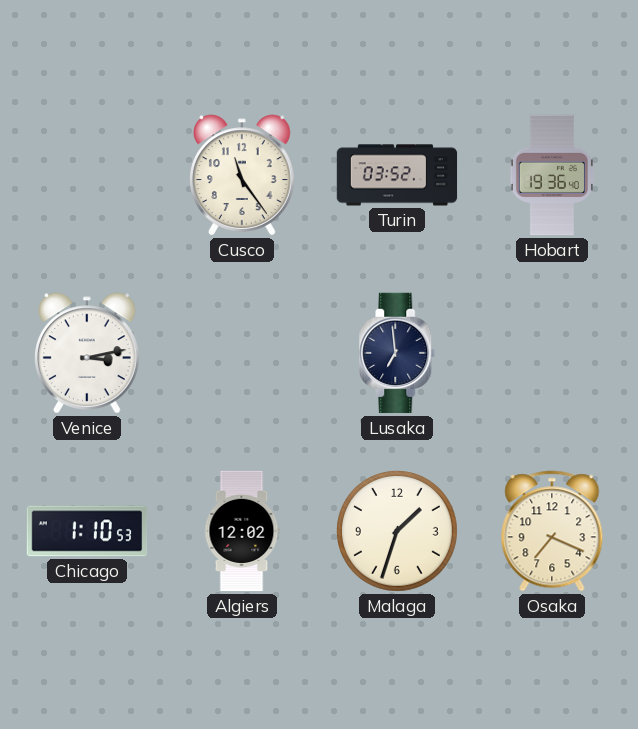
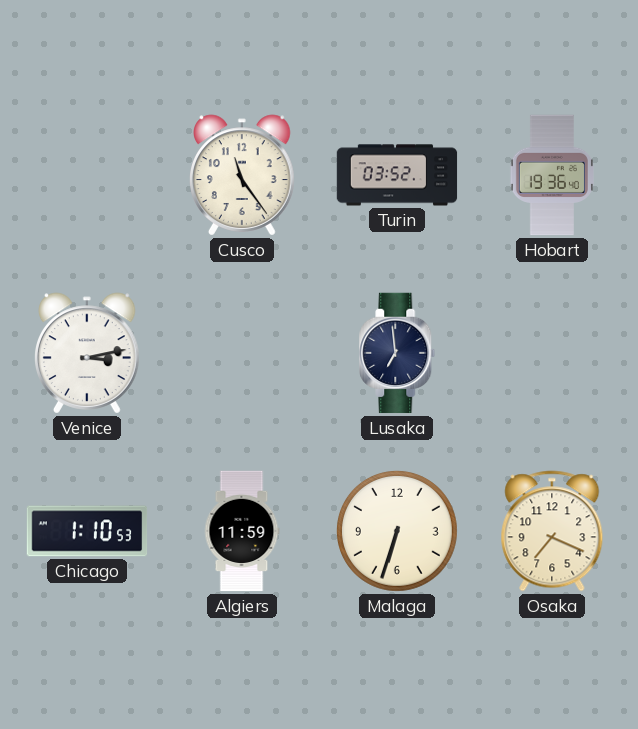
Algiers: 12:02 -> 11:59 (242, 531)
Malaga: 1:33 -> 6:33 (397, 531)
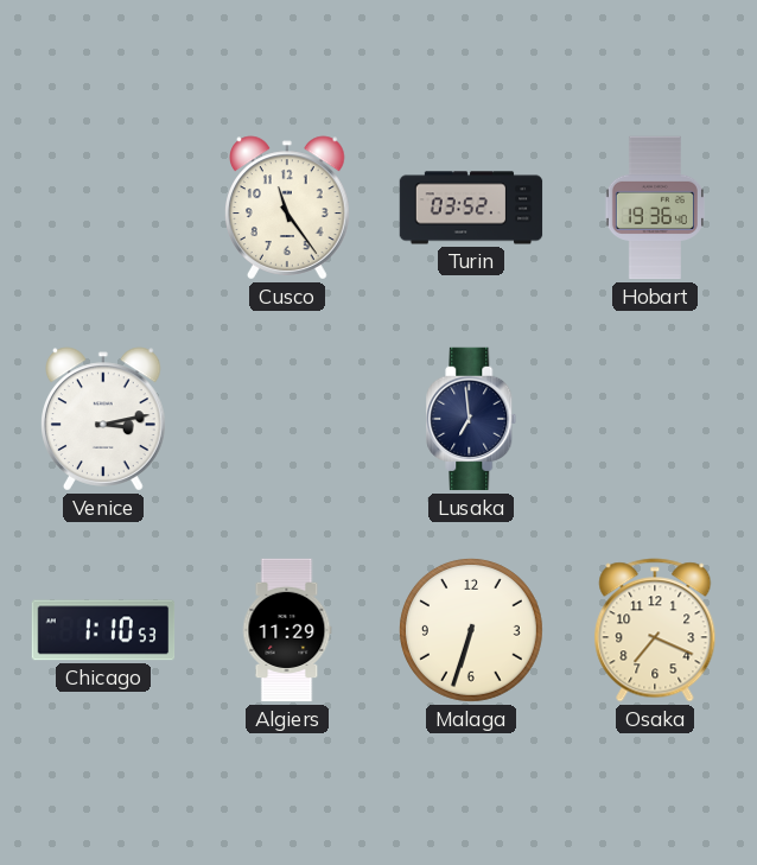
Algiers: 11:59 -> 11:29 (287, 630)
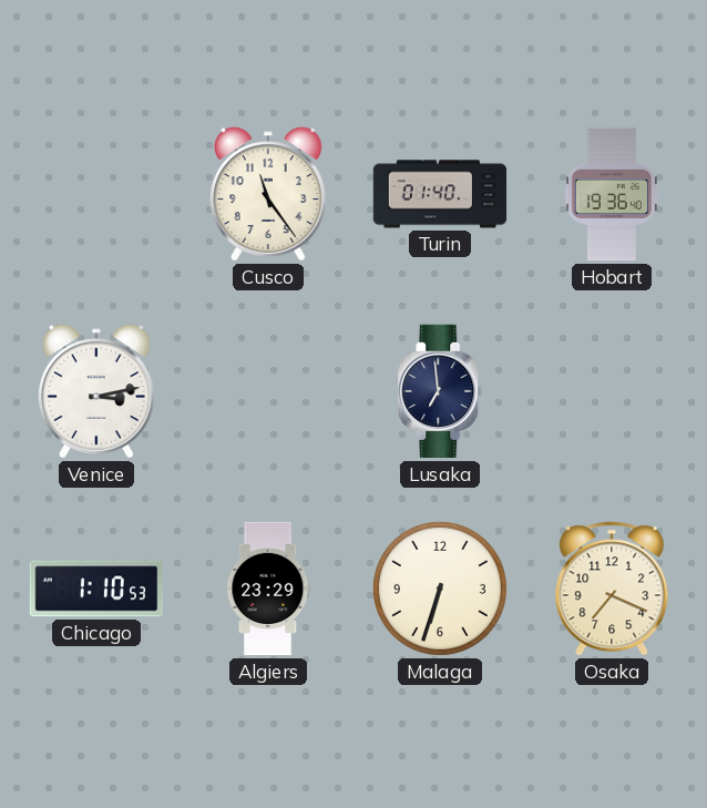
Turin: 03:52 -> 01:40 (440, 194)
Algiers: 11:29 -> 23:29 (268, 589)
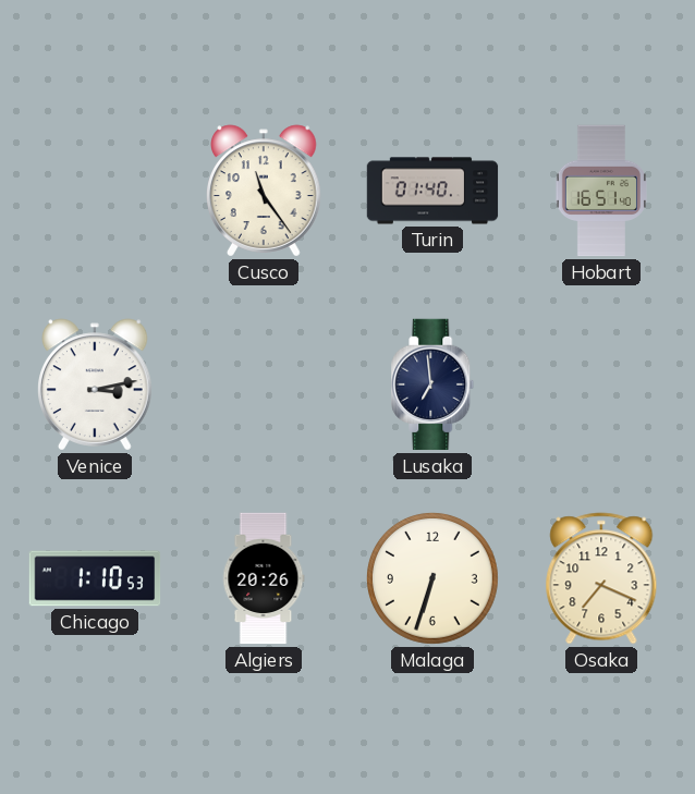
Hobart: 19:36 -> 16:51 (601, 191)
Algiers: 23:29 -> 20:26 (264, 578)
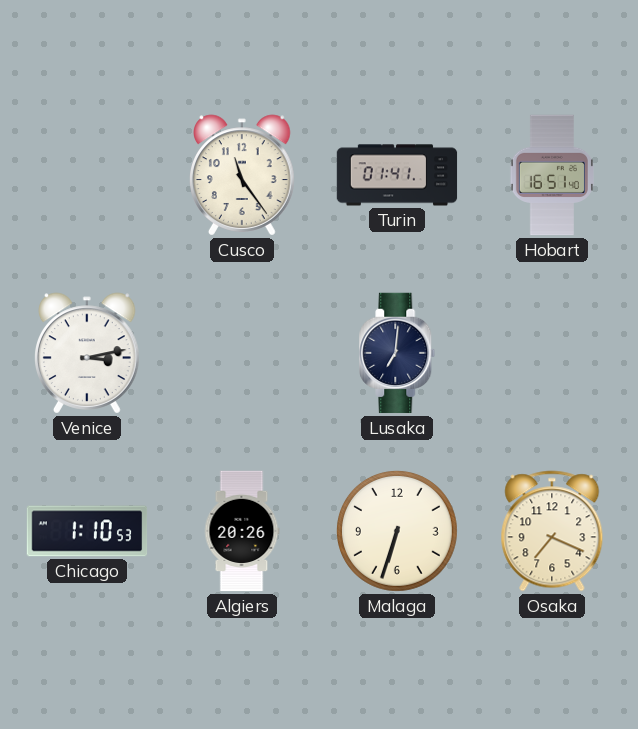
Turin: 01:40 -> 01:41 (397, 175)
Lusaka: 6:59 -> 7:01 (397, 353)
